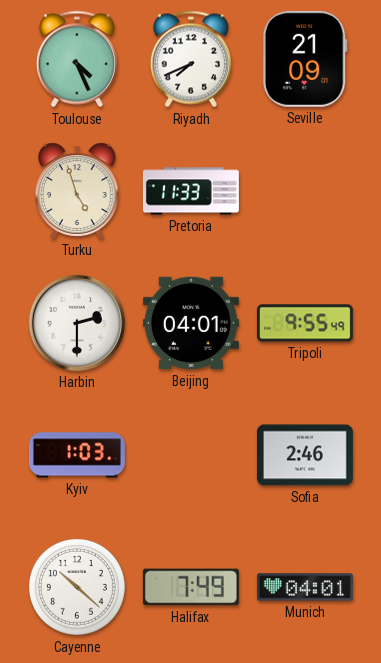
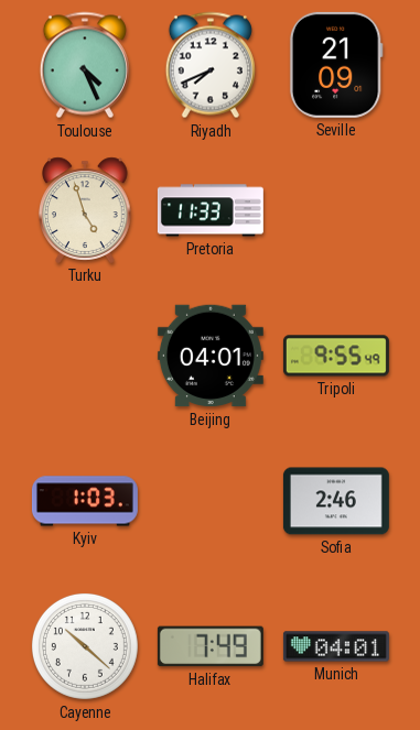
Harbin: 2:30 -> none (77, 323)
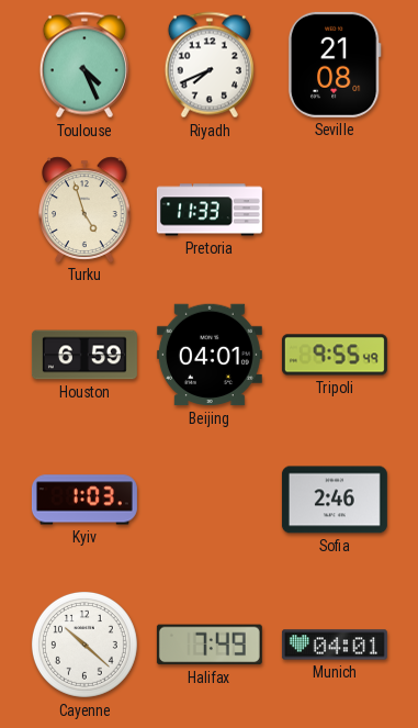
Seville: 21:09 -> 21:08 (335, 65)
Houston: none -> 6:59 (84, 355)
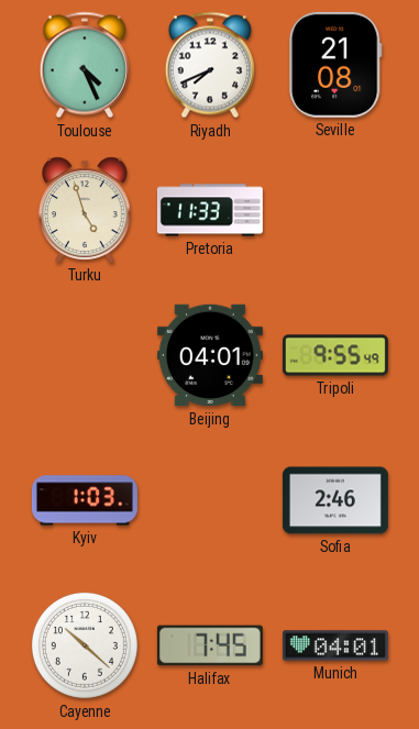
Houston: 6:59 -> none (84, 355)
Halifax: 7:49 -> 7:45 (210, 645)
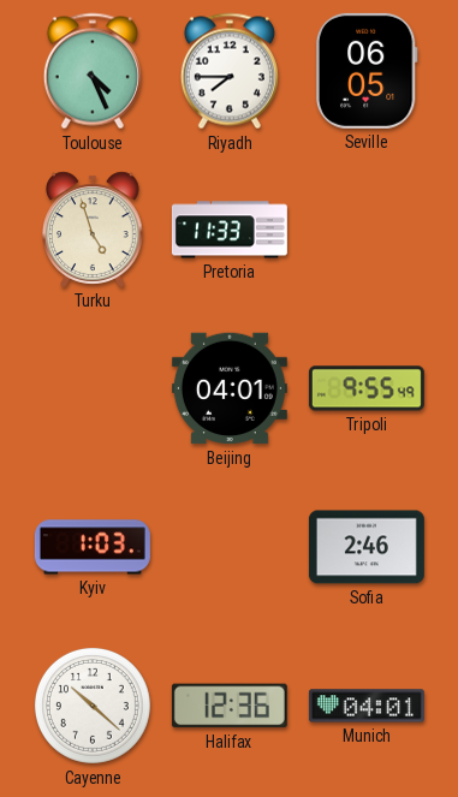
Riyadh: 7:41 -> 7:45 (230, 71)
Seville: 21:08 -> 06:05 (367, 71)
Halifax: 7:45 -> 12:36 (230, 706)
